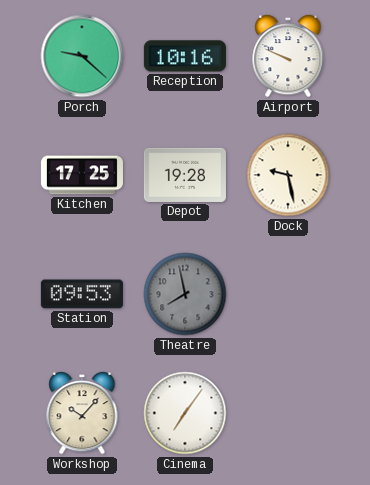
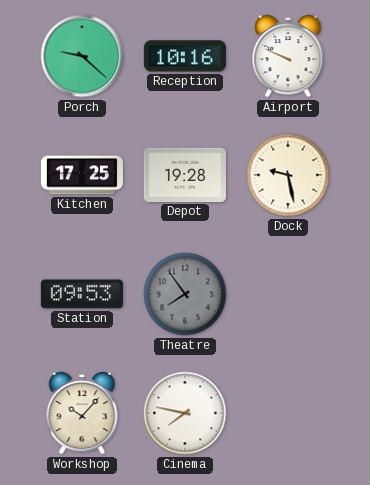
Theatre: 7:58 -> 7:54 (185, 294)
Cinema: 7:06 -> 7:47 (185, 413)
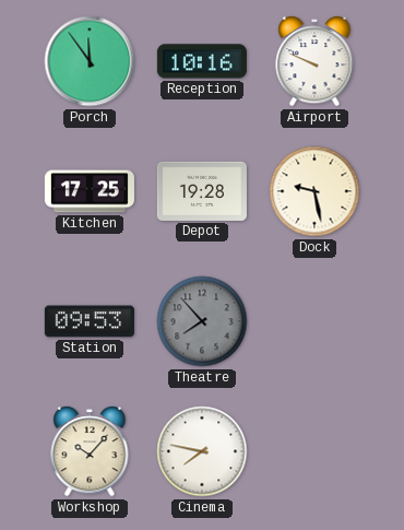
Porch: 9:22 -> 11:54 (90, 61)
Theatre: 7:54 -> 7:53 (202, 321)
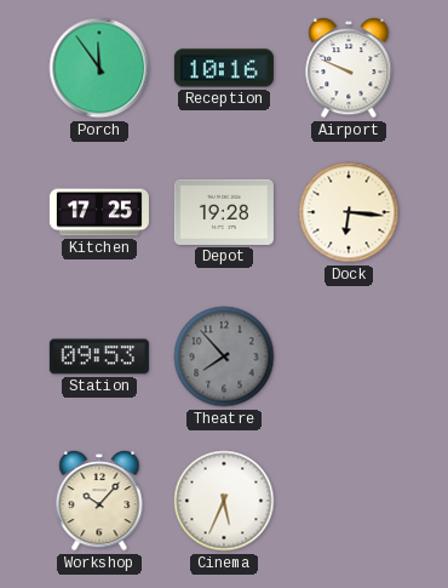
Dock: 9:28 -> 6:16 (349, 212)
Cinema: 7:47 -> 5:34 (224, 501)
